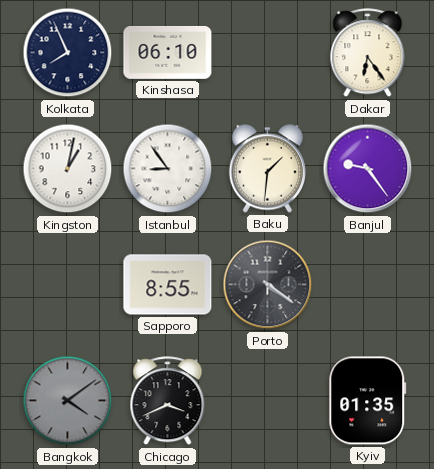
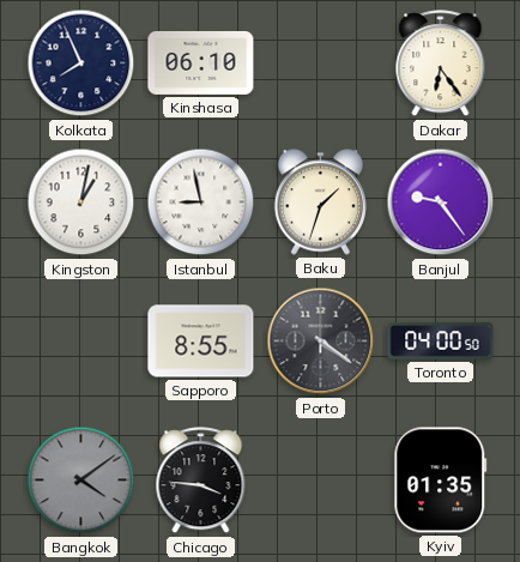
Istanbul: 8:54 -> 8:58 (201, 203)
Baku: 1:31 -> 1:33 (320, 203)
Toronto: none -> 04:00 (441, 342)
Chicago: 3:41 -> 3:46 (201, 481)
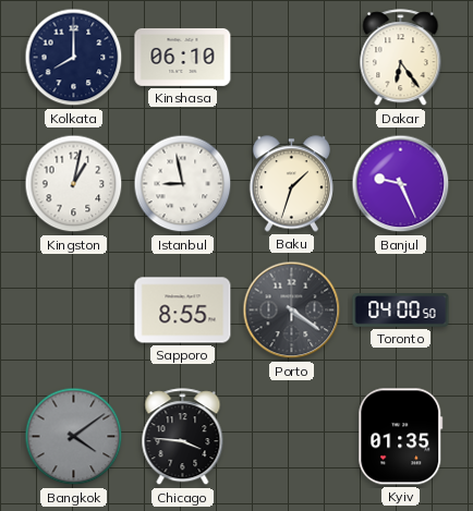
Kolkata: 7:56 -> 8:00 (74, 58)
Banjul: 9:24 -> 9:26 (401, 184)
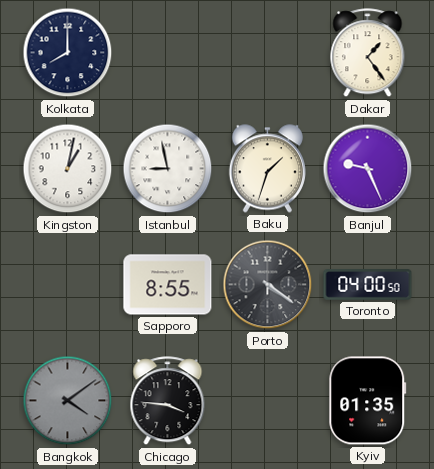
Kinshasa: 06:10 -> none (183, 57)
Dakar: 6:24 -> 1:24 (368, 53)
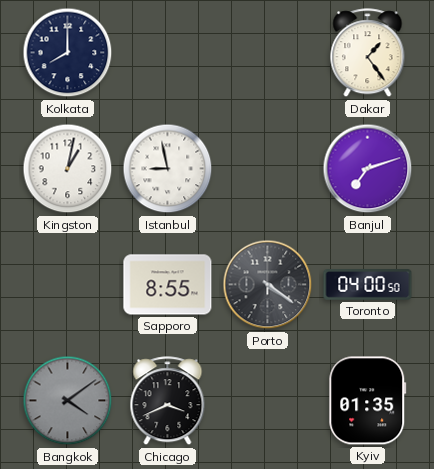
Baku: 1:33 -> none (267, 169)
Banjul: 9:26 -> 7:12 (368, 169)
Chicago: 3:46 -> 3:41 (168, 401)
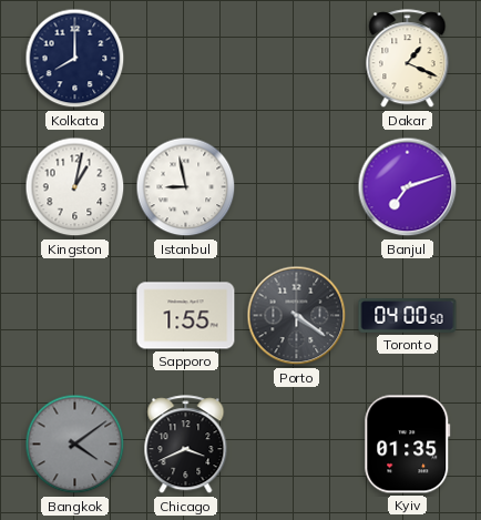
Dakar: 1:24 -> 1:19 (408, 59)
Sapporo: 8:55 -> 1:55 (186, 316)
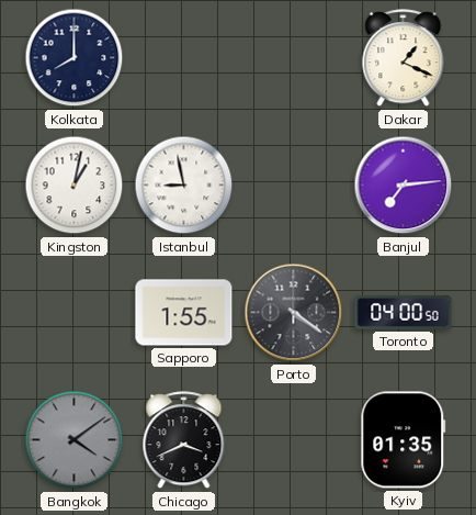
Banjul: 7:12 -> 7:14 (404, 186)
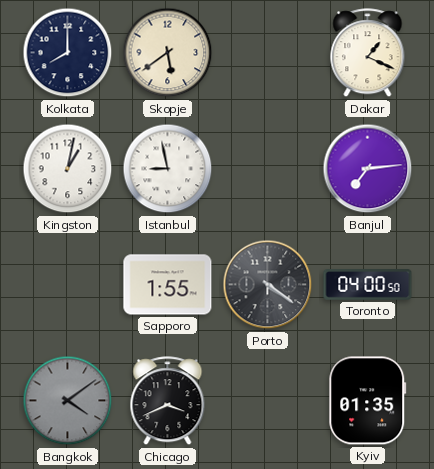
Skopje: none -> 5:39 (168, 53)
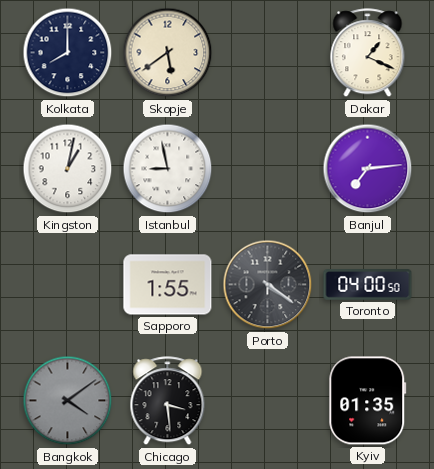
Chicago: 3:41 -> 3:29 (168, 401)
